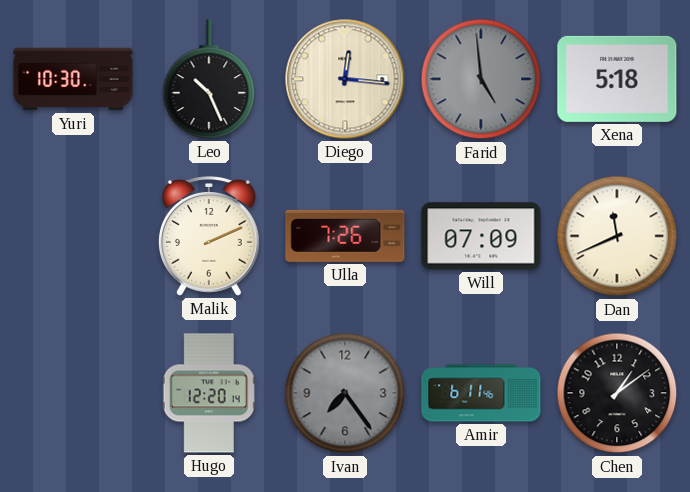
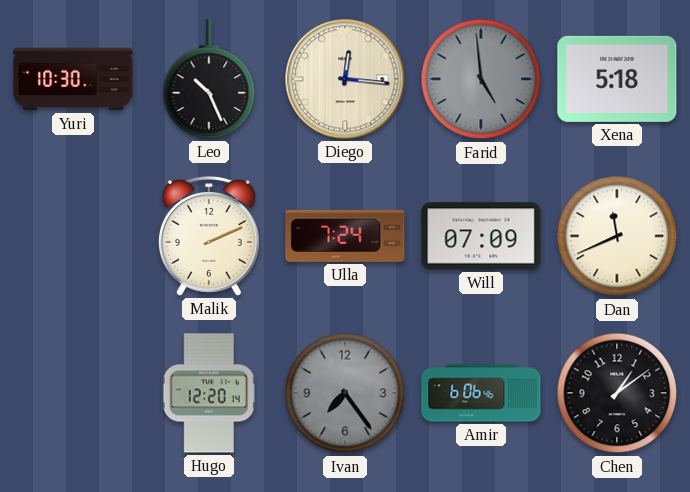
Ulla: 7:26 -> 7:24 (345, 236)
Amir: 6:11 -> 6:06 (481, 393)
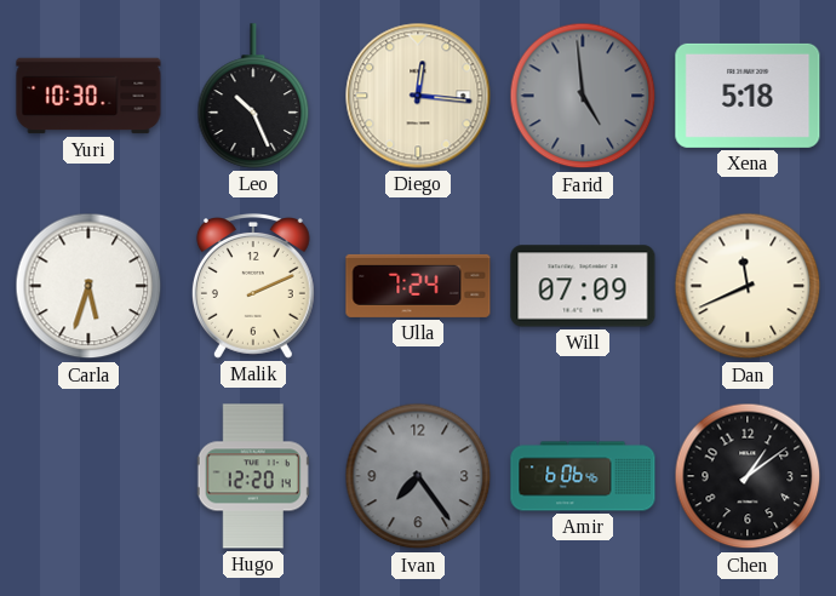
Carla: none -> 5:33 (88, 286)
